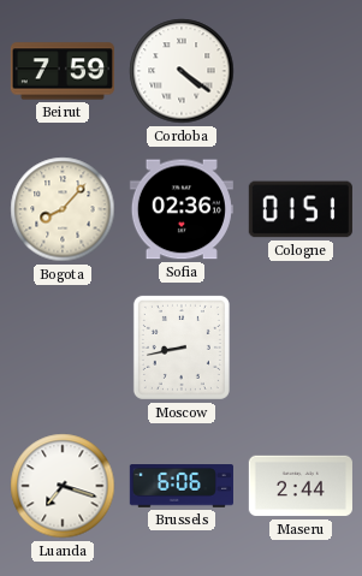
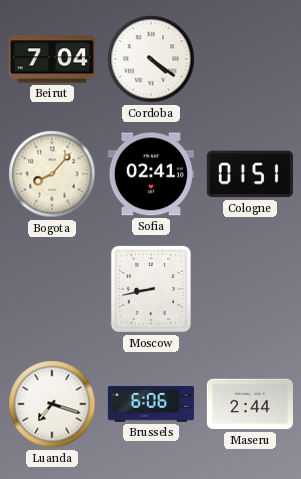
Beirut: 7:59 -> 7:04 (52, 59)
Sofia: 02:36 -> 02:41 (151, 174)
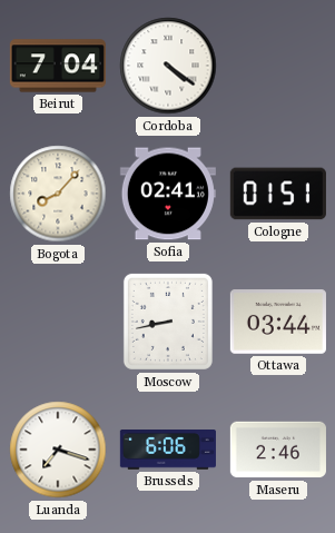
Ottawa: none -> 03:44 (278, 322)
Maseru: 2:44 -> 2:46 (278, 450)
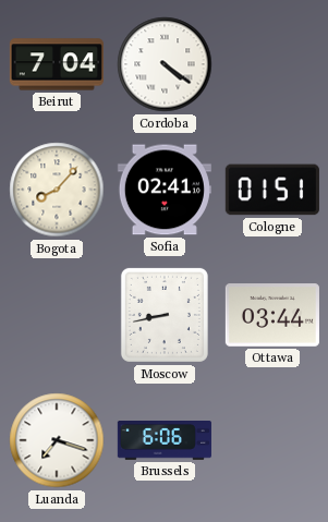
Maseru: 2:46 -> none (278, 450)
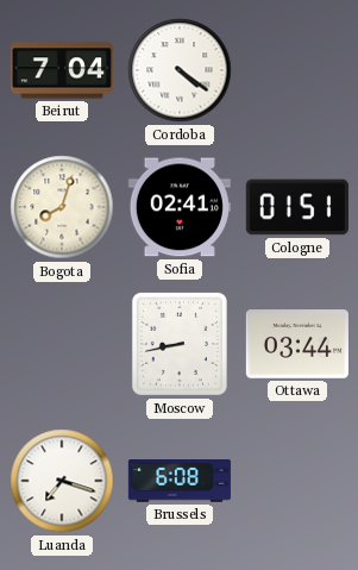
Bogota: 8:07 -> 8:03 (62, 207)
Brussels: 6:06 -> 6:08 (180, 481)
